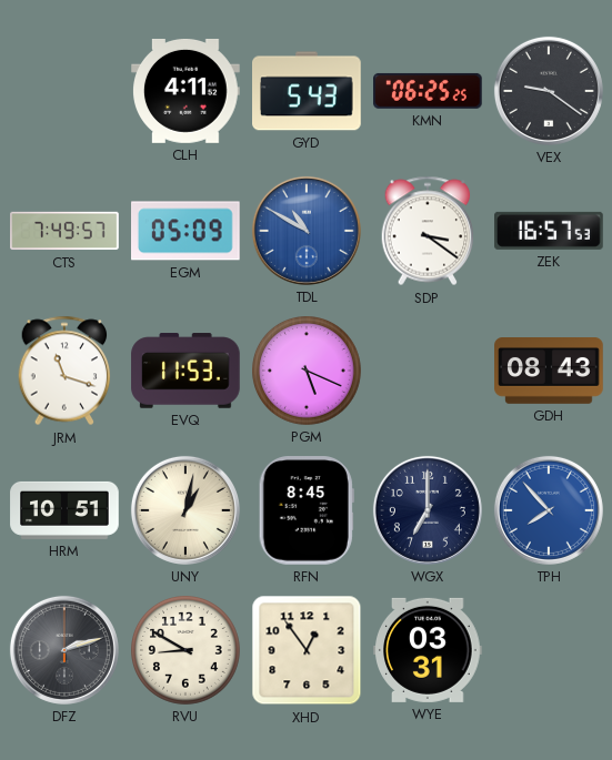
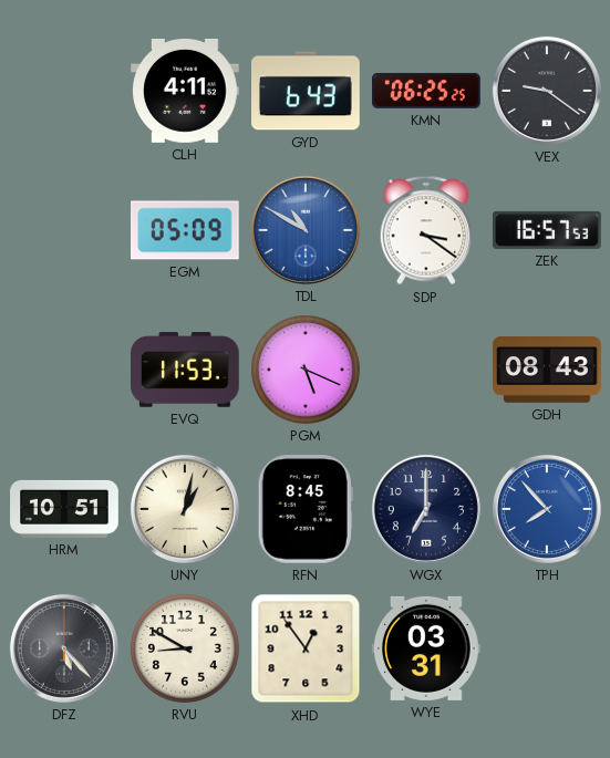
GYD: 5:43 -> 6:43 (307, 91)
CTS: 7:49 -> none (64, 231)
JRM: 11:18 -> none (64, 371)
DFZ: 2:12 -> 5:23 (64, 648)
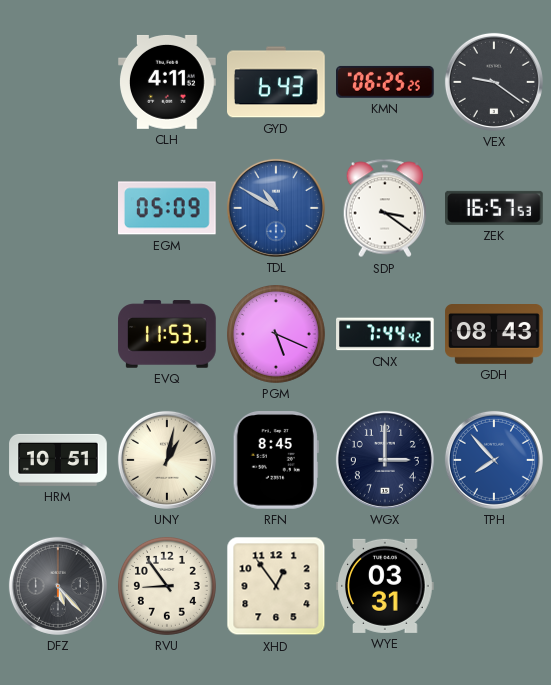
CNX: none -> 7:44 (385, 334)
WGX: 7:00 -> 3:00 (385, 460)
RVU: 8:50 -> 8:54 (168, 587)
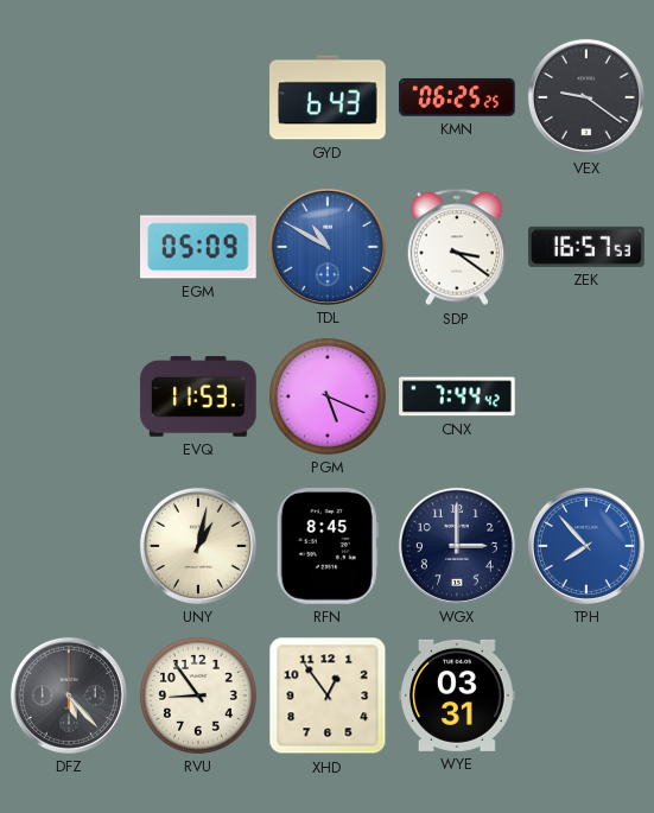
CLH: 4:11 -> none (167, 82)
GDH: 08:43 -> none (494, 335)
HRM: 10:51 -> none (58, 460)
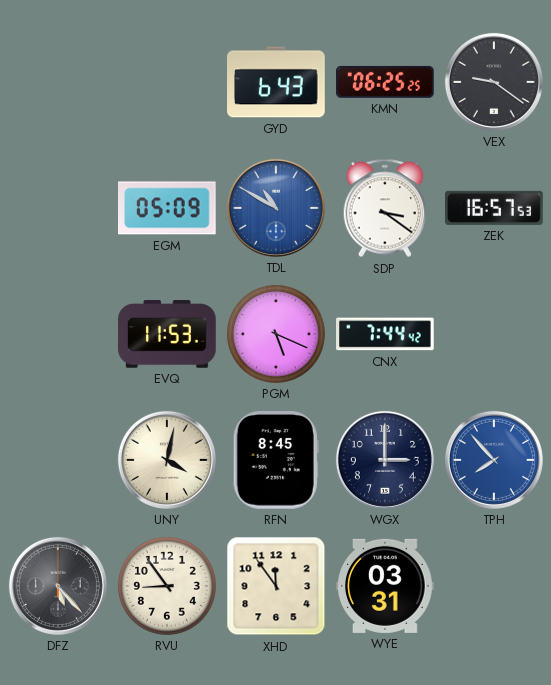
UNY: 1:02 -> 4:02 (167, 460)
XHD: 12:54 -> 11:54 (276, 586)
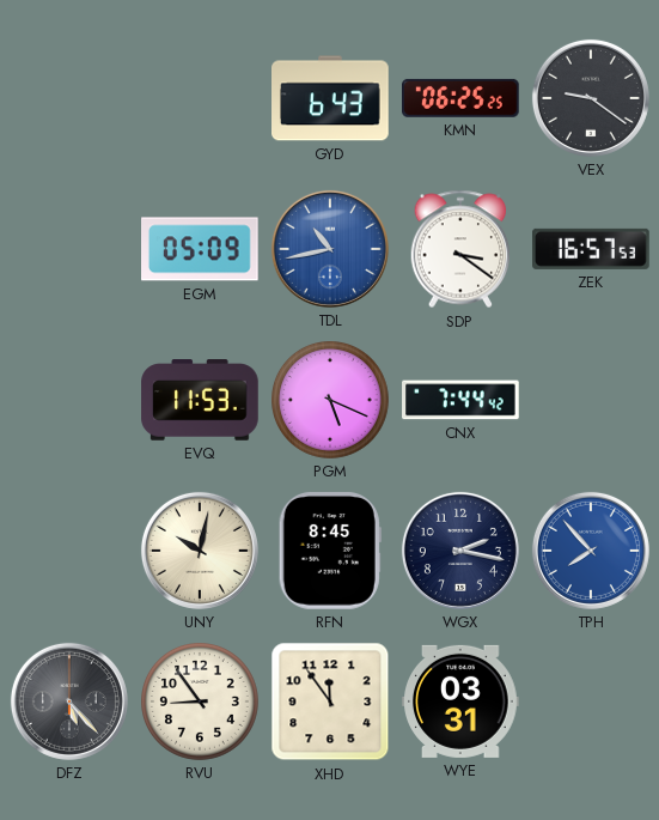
TDL: 10:50 -> 10:43 (330, 249)
UNY: 4:02 -> 10:02 (200, 551)
WGX: 3:00 -> 2:17 (460, 551)
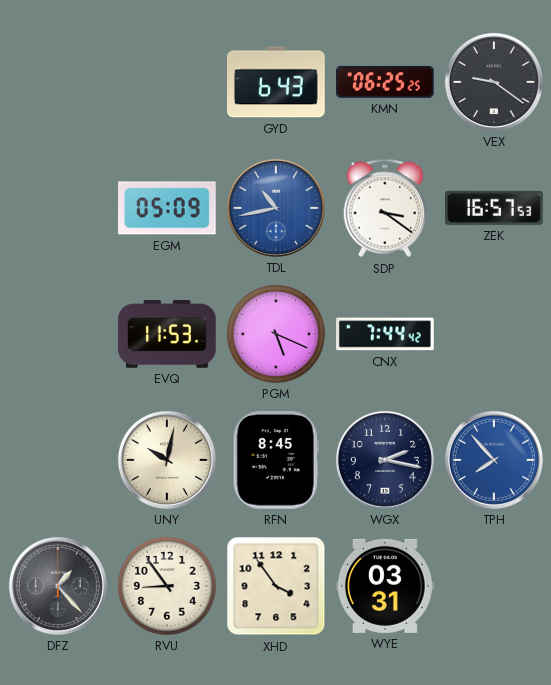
DFZ: 5:23 -> 1:23 (58, 586)
XHD: 11:54 -> 3:54 (276, 586)
